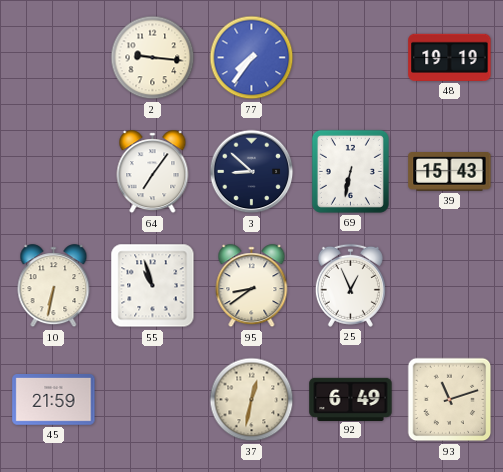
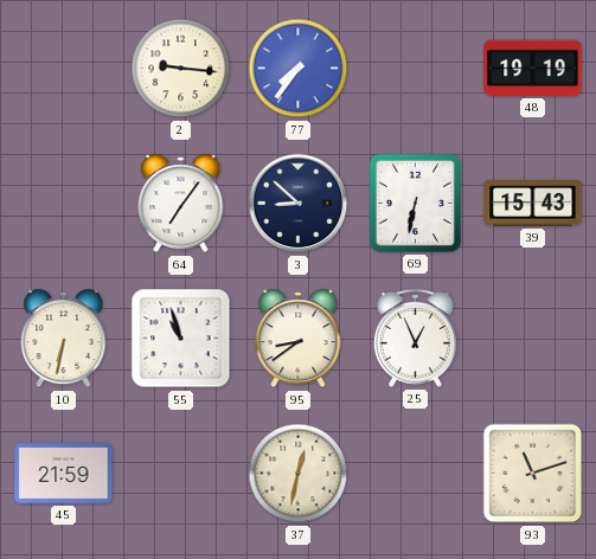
92: 6:49 -> none (351, 399)
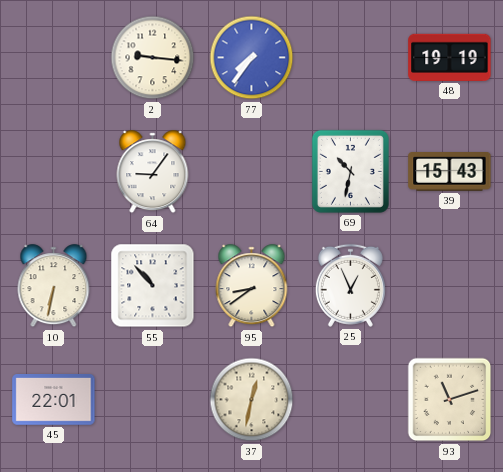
64: 7:06 -> 9:06 (153, 172)
3: 8:52 -> none (299, 204)
69: 6:32 -> 10:32 (350, 171)
55: 10:57 -> 10:53 (153, 286)
45: 21:59 -> 22:01 (54, 400)
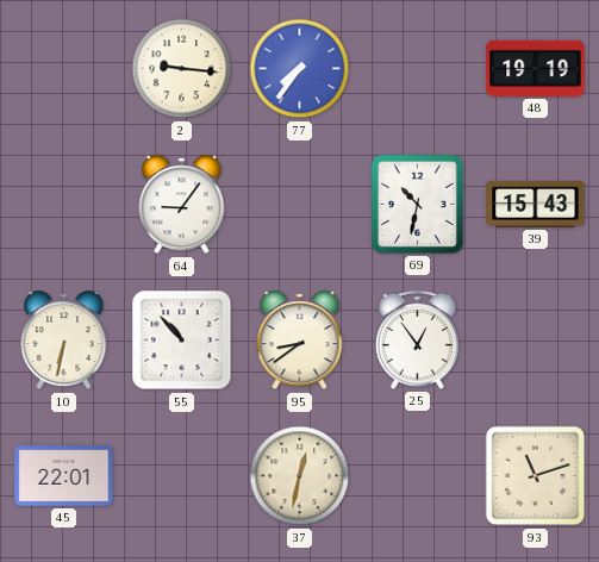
25: 12:56 -> 12:54 (417, 339)
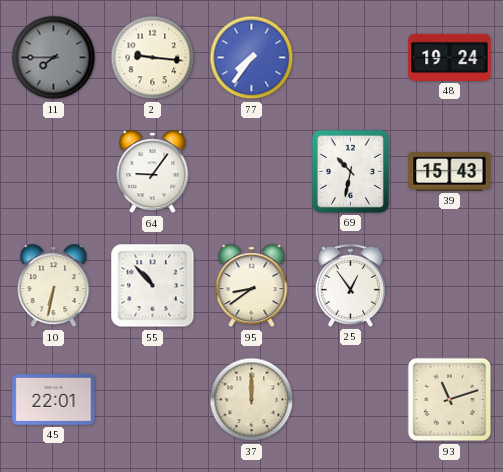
11: none -> 7:45 (54, 58)
48: 19:19 -> 19:24 (450, 57)
37: 12:32 -> 12:00 (252, 400)
